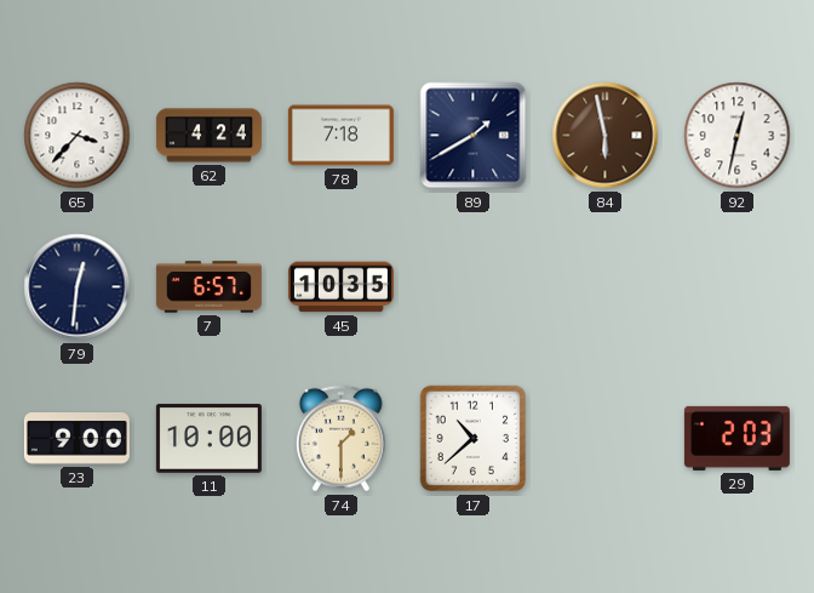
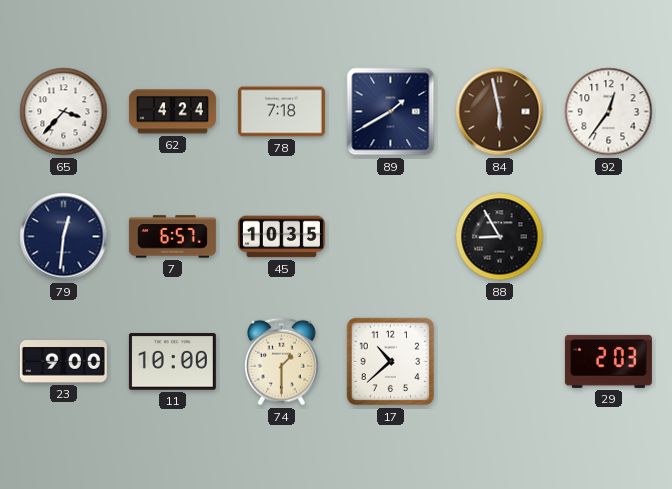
92: 12:32 -> 12:36 (609, 112)
88: none -> 8:55 (500, 237)
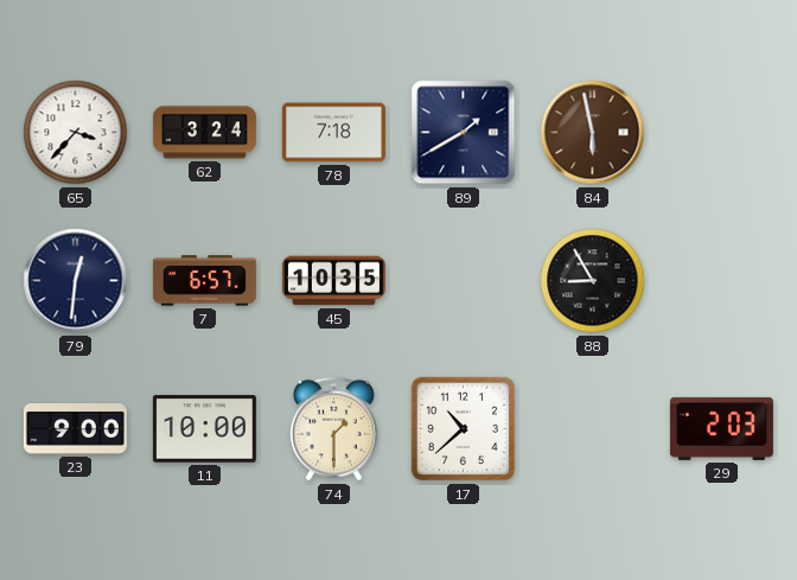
62: 4:24 -> 3:24 (204, 133)
92: 12:36 -> none (609, 112)
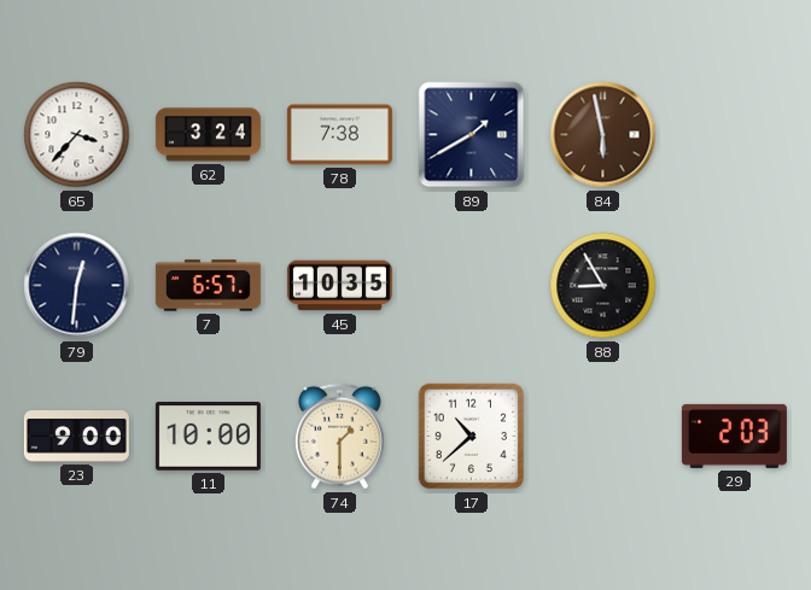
78: 7:18 -> 7:38 (339, 135)
